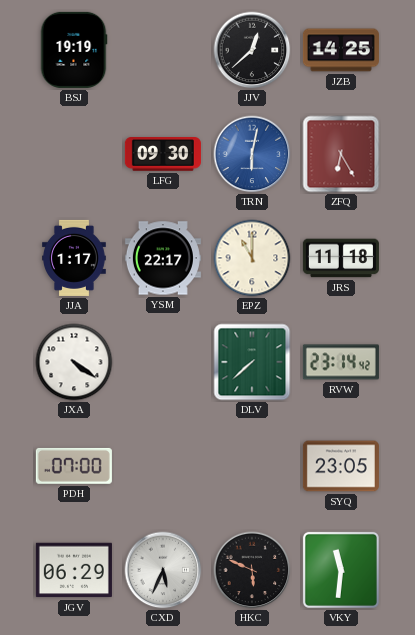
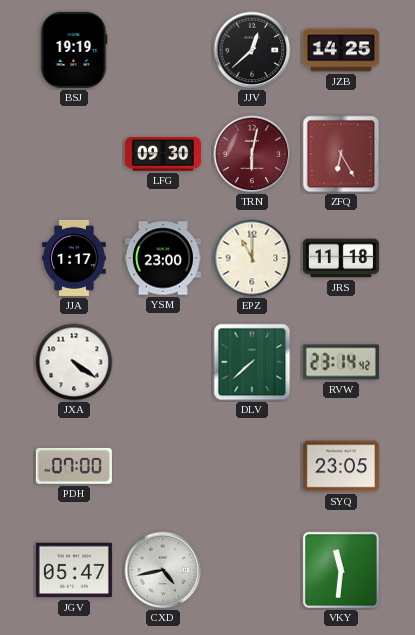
TRN dial: blue -> burgundy (252, 154)
YSM: 22:17 -> 23:00 (163, 258)
JGV: 06:29 -> 05:47 (74, 570)
CXD: 5:34 -> 4:43 (163, 570)
HKC: 5:49 -> none (252, 570)
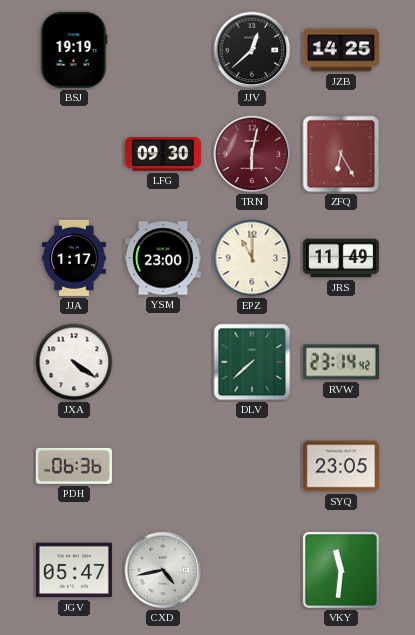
JRS: 11:18 -> 11:49 (341, 258)
PDH: 07:00 -> 06:36 (74, 466)
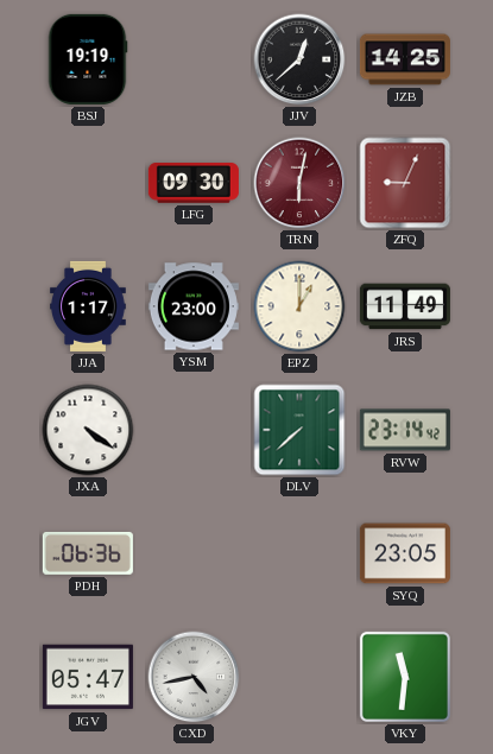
ZFQ: 6:25 -> 9:04 (405, 183)
EPZ: 11:00 -> 1:00 (299, 306)
